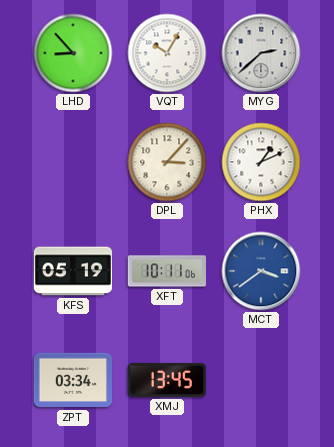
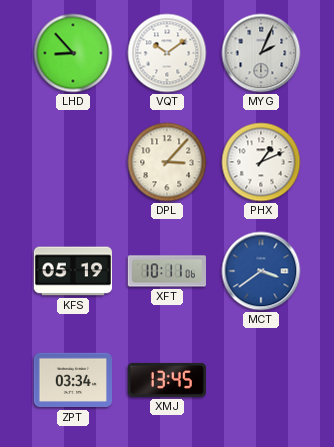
VQT: 10:05 -> 10:09 (167, 53)
MYG: 2:38 -> 2:04 (261, 53)
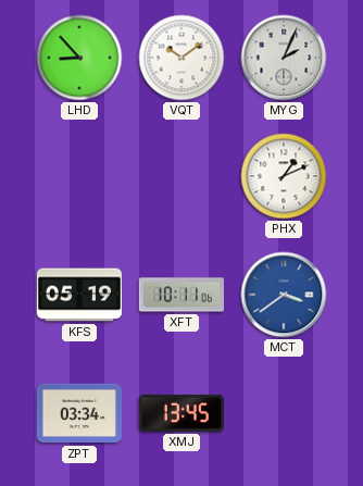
DPL: 3:07 -> none (167, 162)
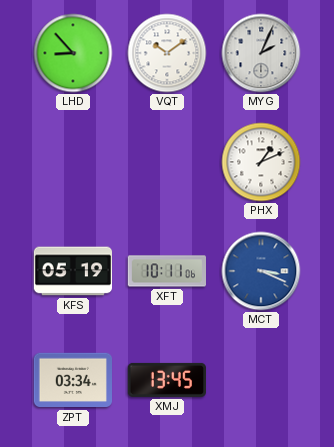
MCT: 3:39 -> 3:19 (261, 271)
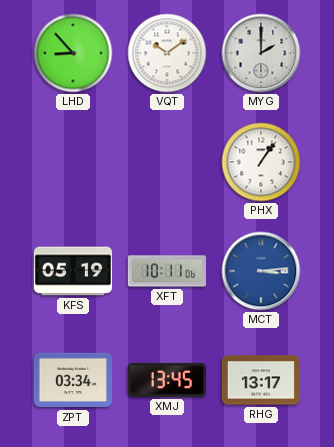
MYG: 2:04 -> 2:00 (261, 53)
PHX: 1:11 -> 1:06 (261, 162)
MCT: 3:19 -> 3:14 (261, 271)
RHG: none -> 13:17 (260, 380)
